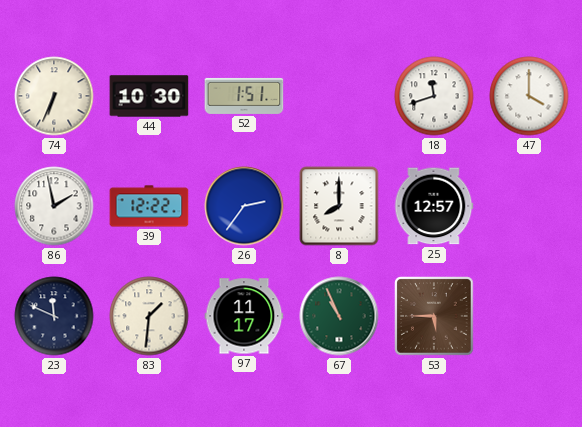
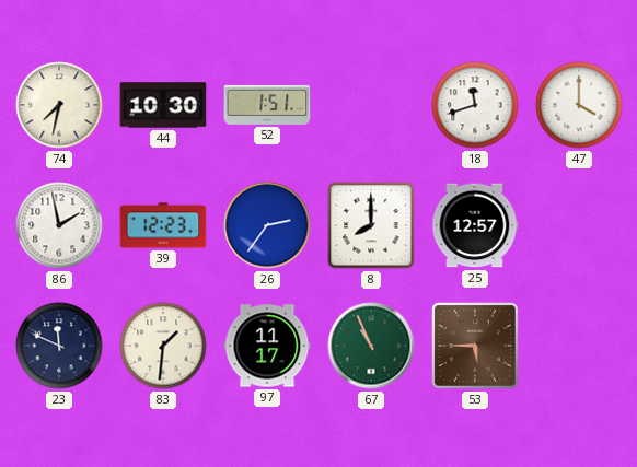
74: 6:34 -> 7:32 (59, 105)
39: 12:22 -> 12:23 (163, 225)
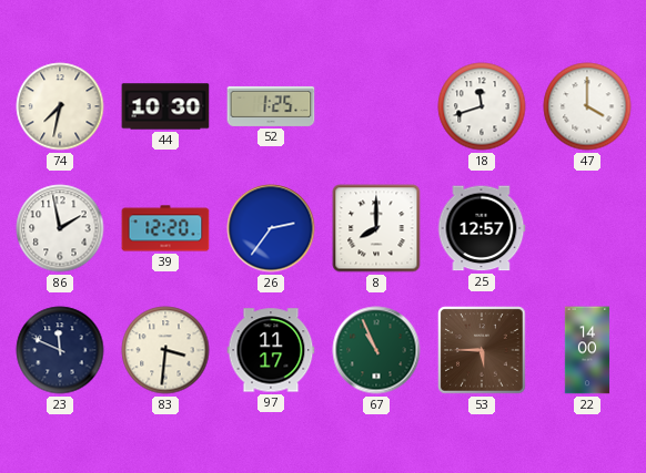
52: 1:51 -> 1:25 (271, 106)
39: 12:23 -> 12:20 (165, 228)
83: 1:31 -> 3:31 (165, 350)
22: none -> 14:00 (587, 350)
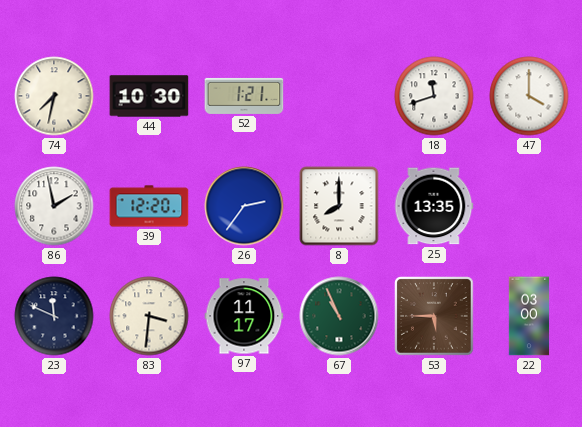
52: 1:25 -> 1:21 (244, 96)
25: 12:57 -> 13:35 (434, 206)
22: 14:00 -> 03:00 (529, 316)
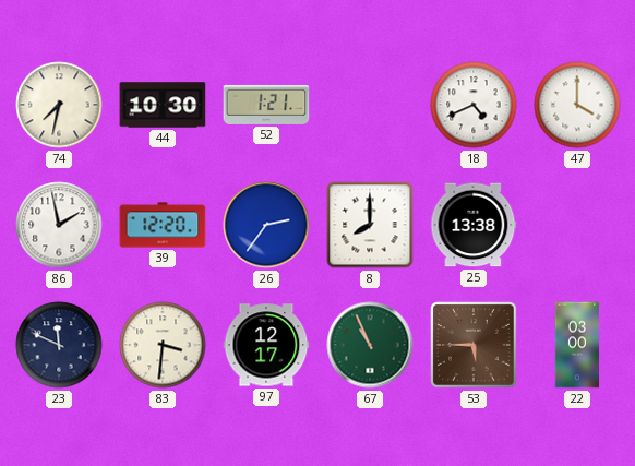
18: 11:42 -> 4:41 (474, 105)
25: 13:35 -> 13:38 (474, 225)
97: 11:17 -> 12:17 (266, 345)
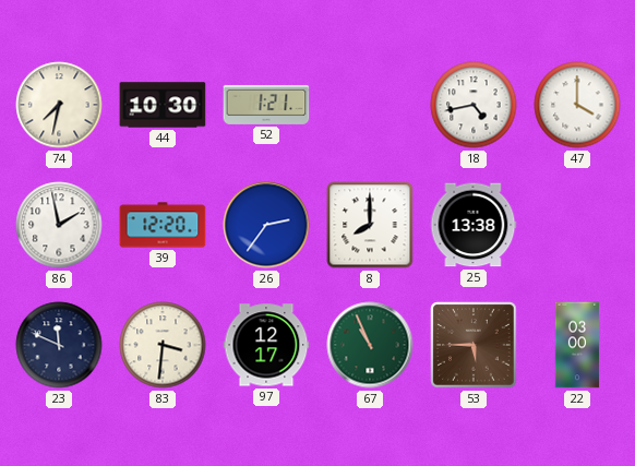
18: 4:41 -> 4:43 (474, 105)
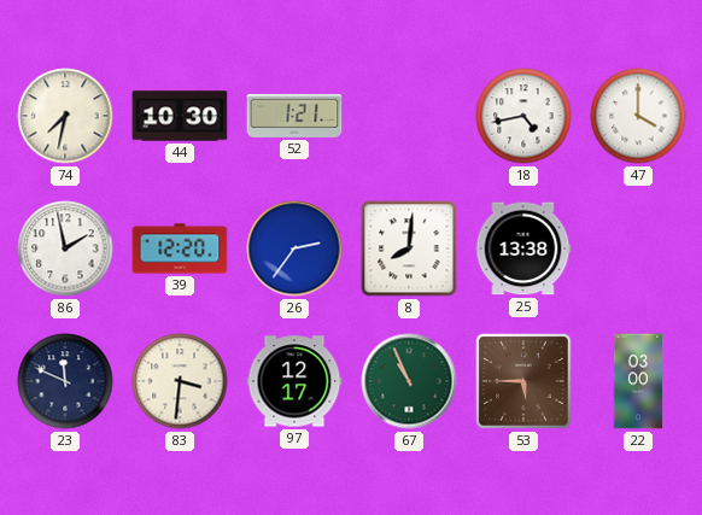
8: 8:00 -> 8:01 (409, 248)
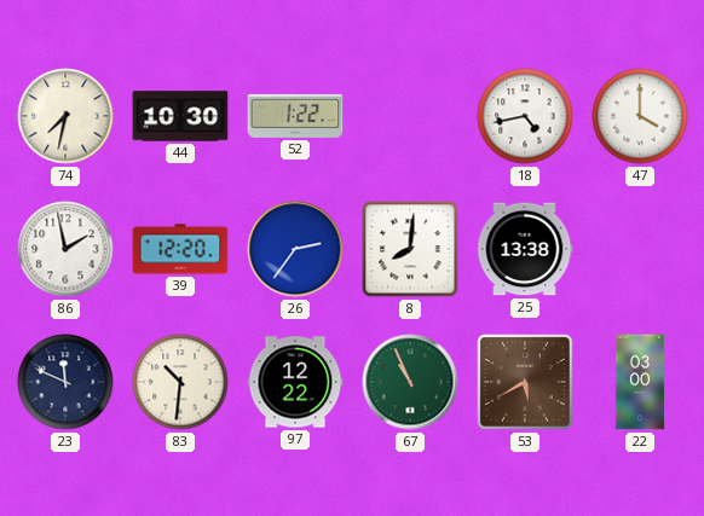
52: 1:21 -> 1:22 (295, 116)
83: 3:31 -> 10:31 (180, 382)
97: 12:17 -> 12:22 (295, 382)
53: 5:45 -> 5:40 (525, 382)
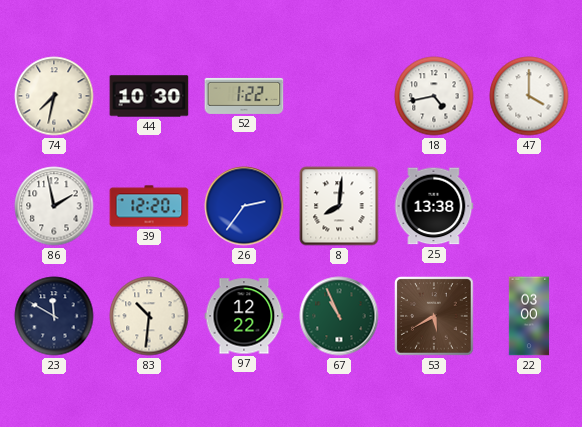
23: 11:49 -> 11:50 (54, 316)
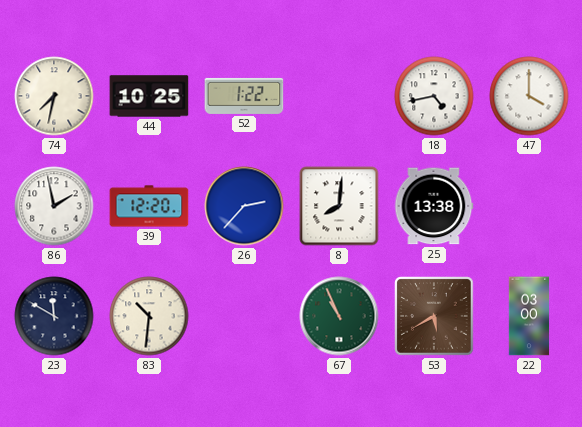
44: 10:30 -> 10:25 (149, 96)
26: 2:36 -> 2:37 (244, 206)
97: 12:22 -> none (244, 316)
